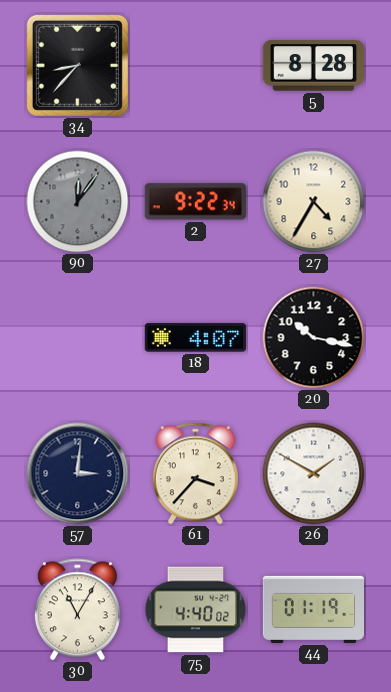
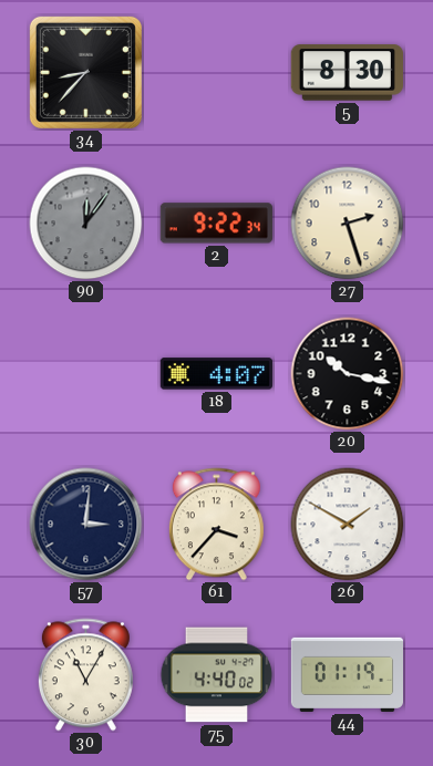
5: 8:28 -> 8:30 (347, 73)
27: 4:35 -> 2:27 (348, 224)
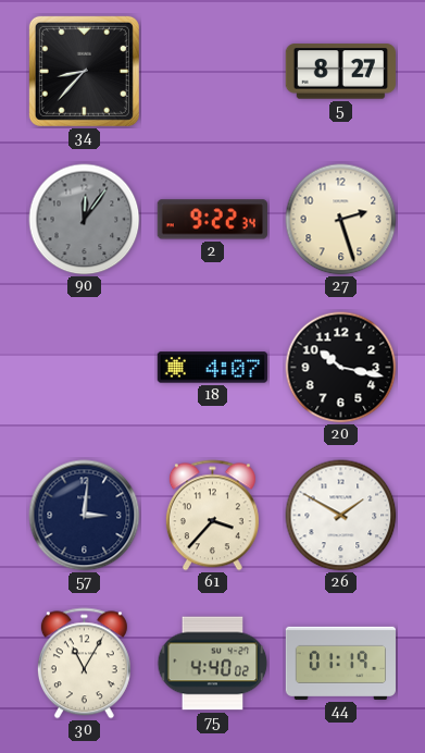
5: 8:30 -> 8:27 (340, 72)
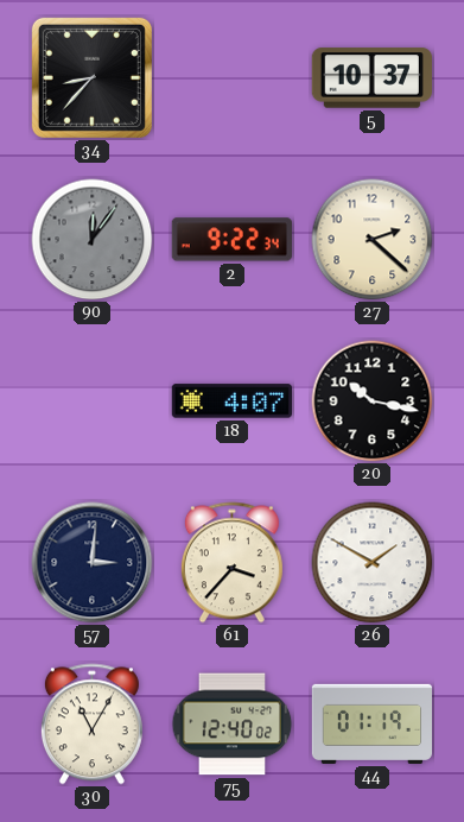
5: 8:27 -> 10:37 (371, 78)
27: 2:27 -> 2:22 (373, 240)
75: 4:40 -> 12:40 (233, 725)
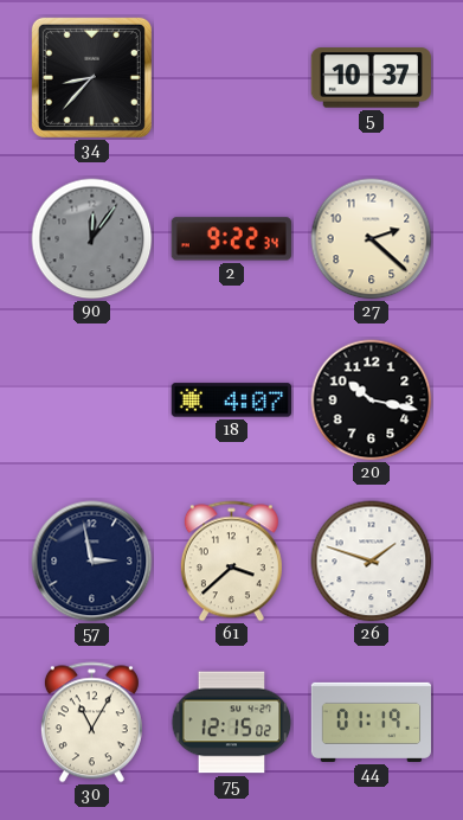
57: 3:01 -> 2:58 (92, 562)
61: 3:37 -> 3:38 (231, 562)
26: 1:50 -> 1:48 (372, 562)
75: 12:40 -> 12:15 (232, 723)
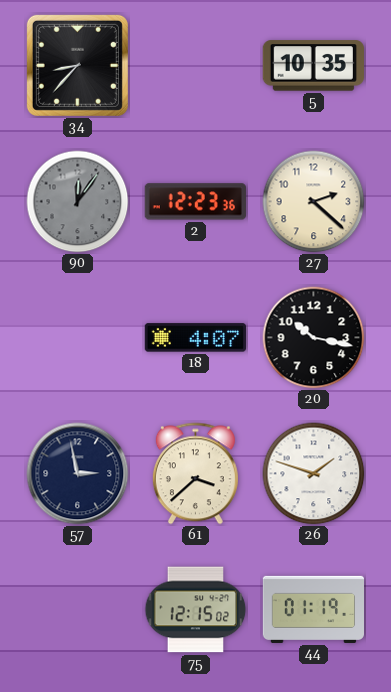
5: 10:37 -> 10:35 (313, 66)
2: 9:22 -> 12:23 (195, 202)
30: 11:05 -> none (91, 723)
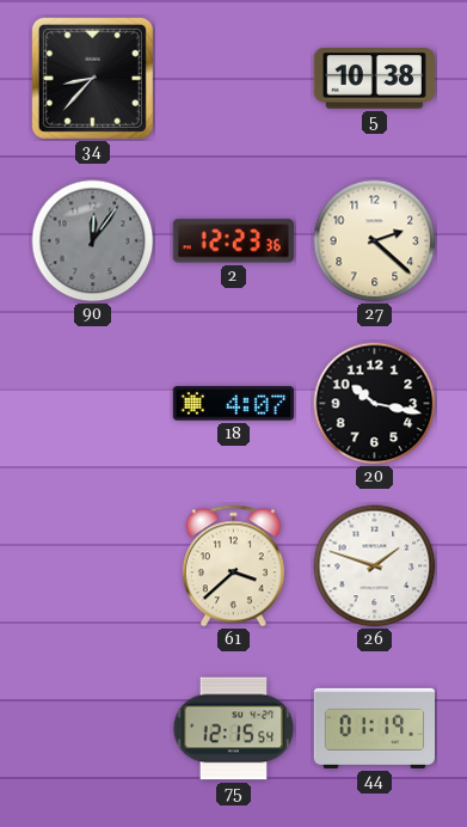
5: 10:35 -> 10:38 (374, 79)
57: 2:58 -> none (78, 474)
75: 12:15:02 -> 12:15:54 (234, 729)
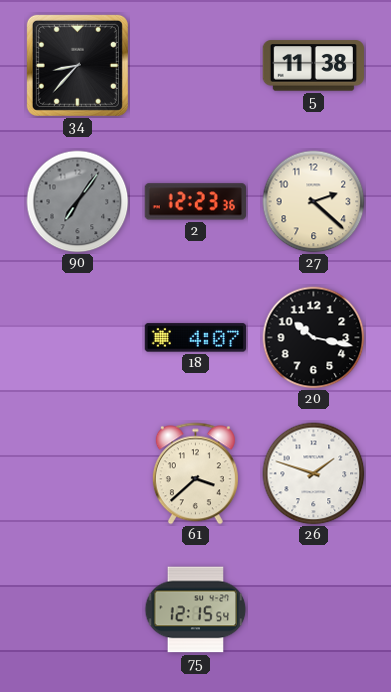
5: 10:38 -> 11:38 (313, 66)
90: 12:06 -> 7:06 (78, 202)
44: 01:19 -> none (375, 728)
